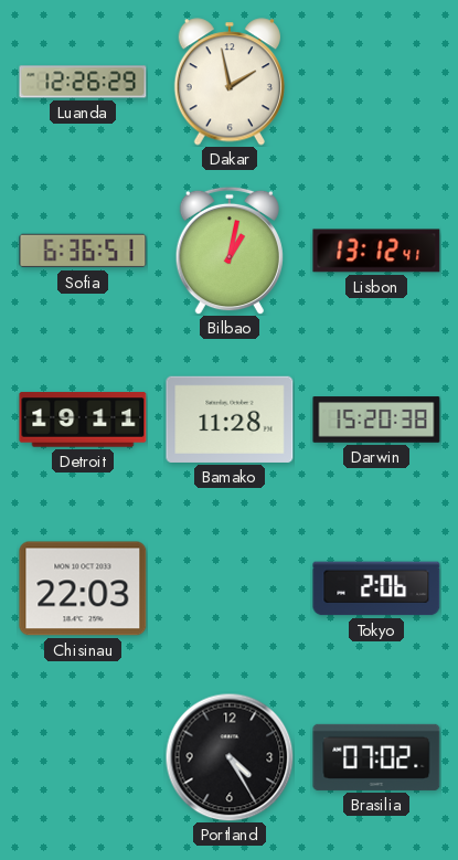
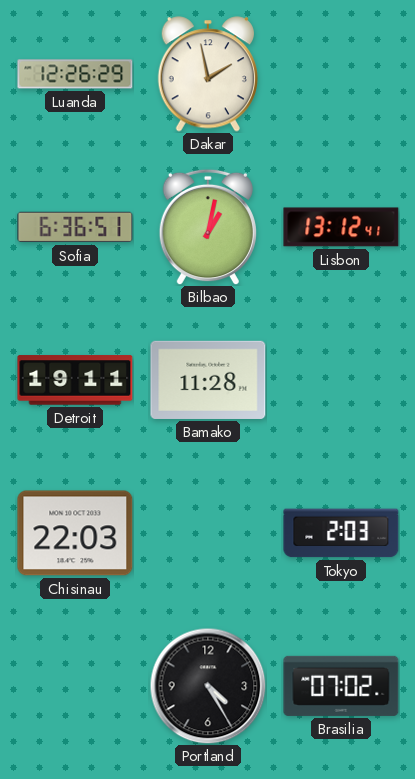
Darwin: 15:20 -> none (376, 420)
Tokyo: 2:06 -> 2:03 (341, 533)
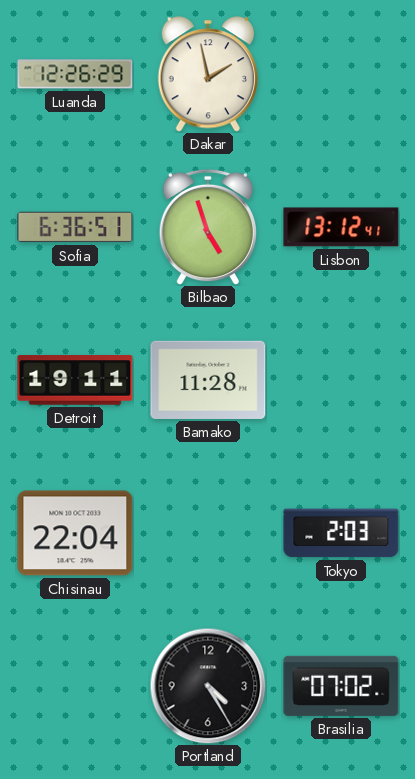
Bilbao: 1:02 -> 4:57 (208, 227)
Chisinau: 22:03 -> 22:04 (75, 533)
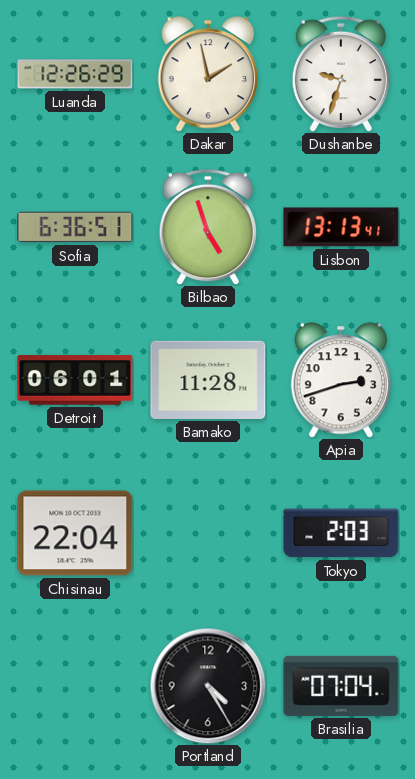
Dushanbe: none -> 9:33 (341, 74)
Lisbon: 13:12 -> 13:13 (341, 227)
Detroit: 19:11 -> 06:01 (75, 380)
Apia: none -> 2:42 (340, 380)
Brasilia: 07:02 -> 07:04 (341, 686)
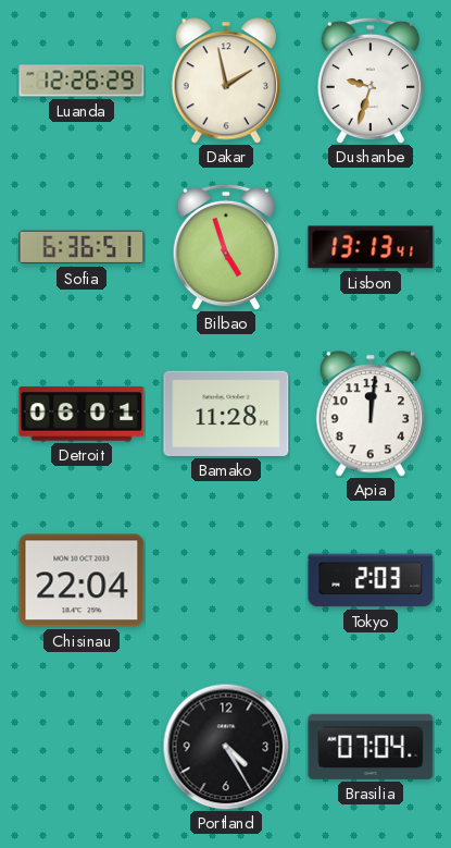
Apia: 2:42 -> 12:01 (369, 414)
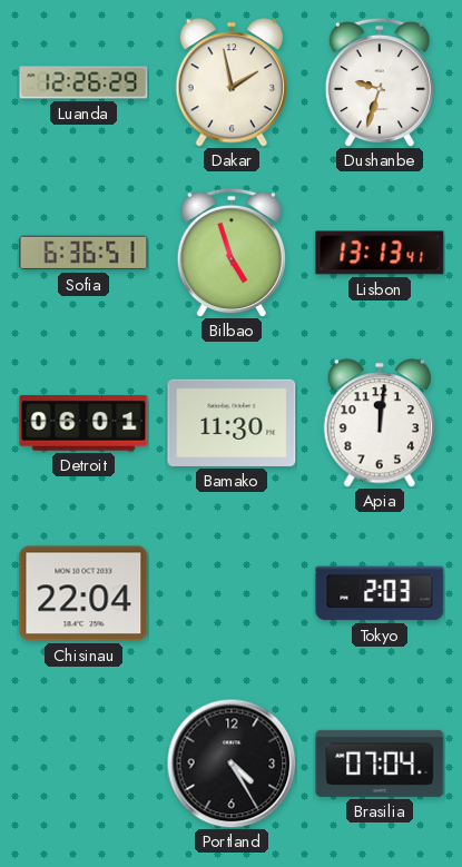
Bamako: 11:28 -> 11:30 (232, 423)
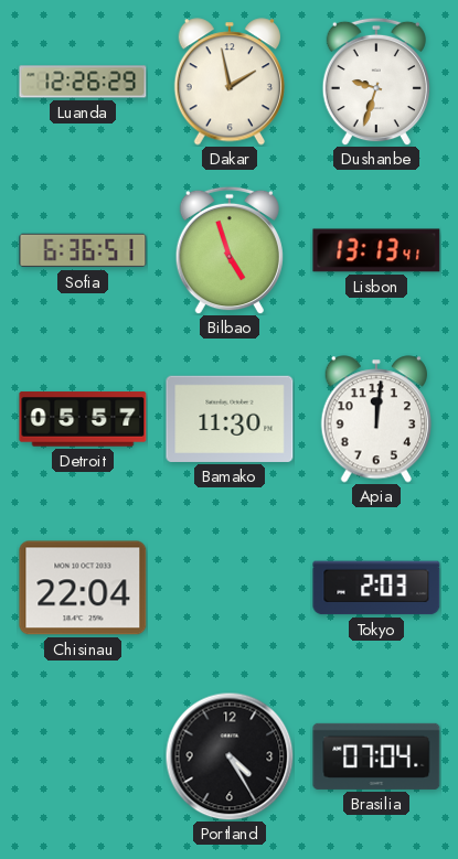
Detroit: 06:01 -> 05:57 (83, 419)
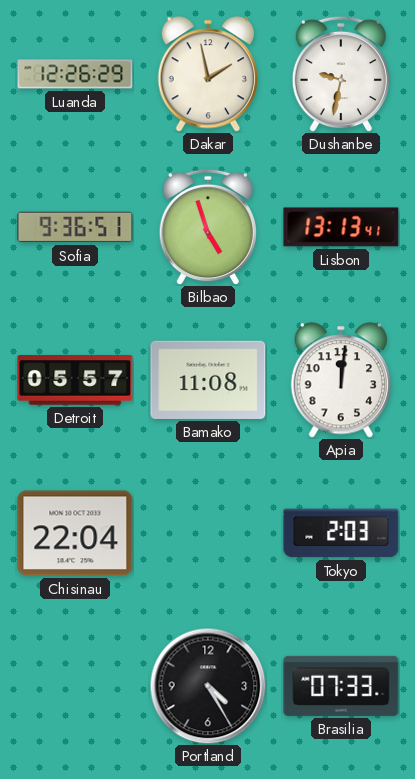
Dushanbe: 9:33 -> 9:32 (341, 74)
Sofia: 6:36 -> 9:36 (75, 227)
Bamako: 11:30 -> 11:08 (208, 380)
Brasilia: 07:04 -> 07:33 (341, 686)
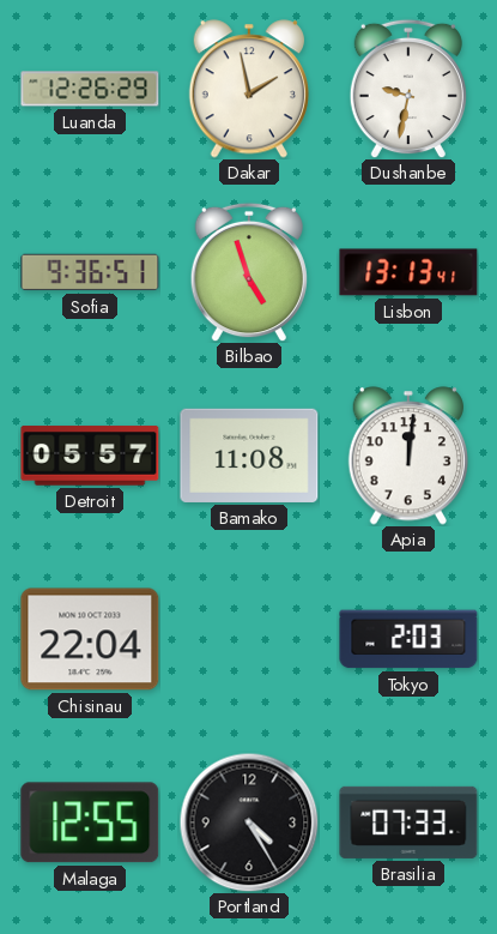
Malaga: none -> 12:55 (90, 822)
